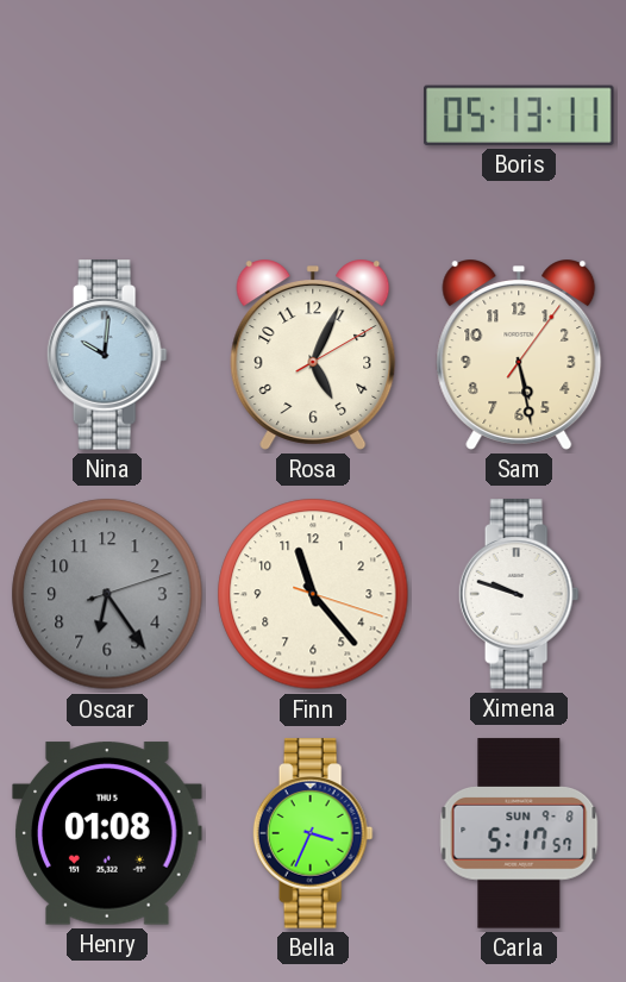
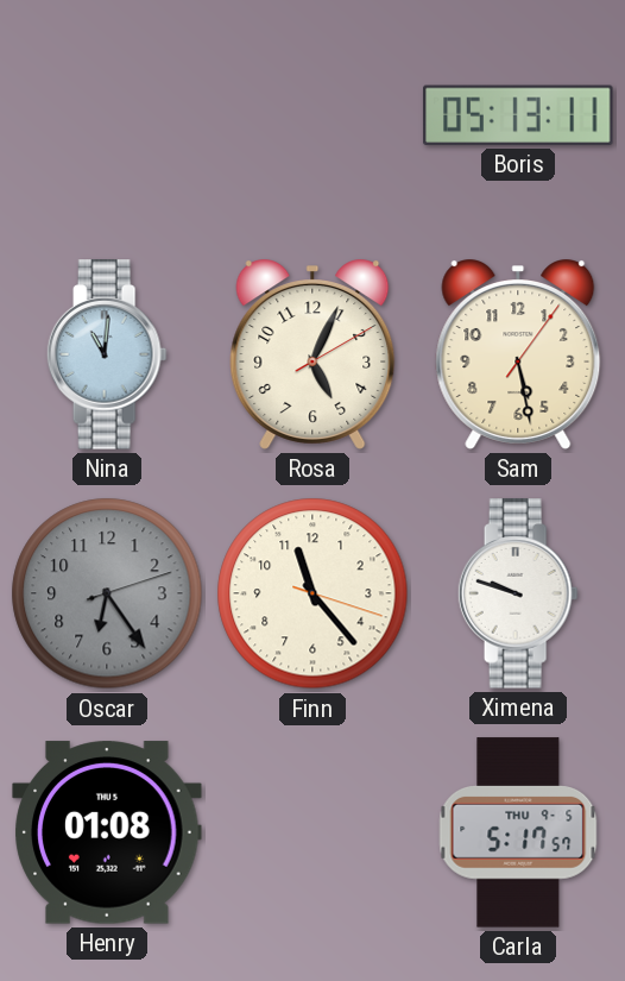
Nina: 10:01 -> 11:01 (107, 354)
Bella: 3:34 -> none (313, 833)
Carla date: SUN 9-8 -> THU 9-5 (518, 832)
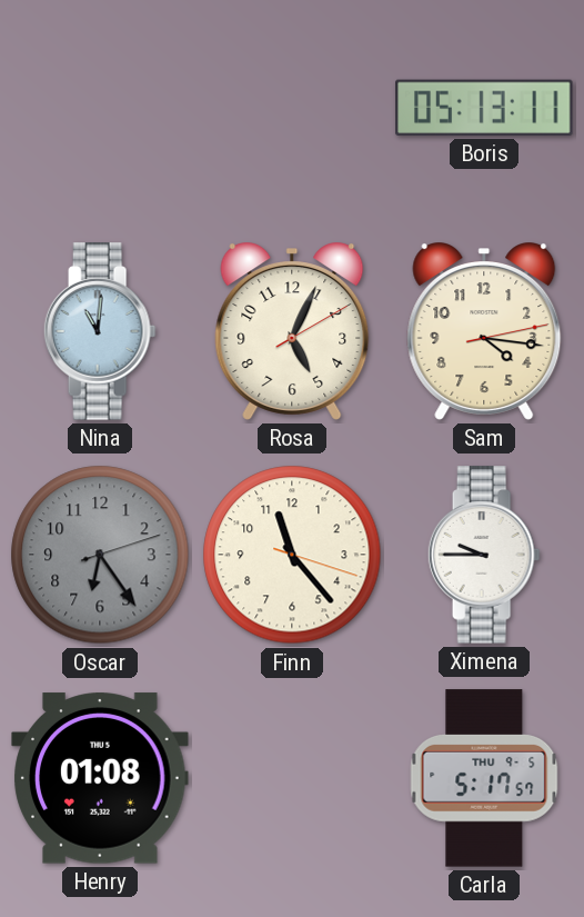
Sam: 5:28 -> 4:16 (484, 331)
Ximena: 9:48 -> 9:45 (484, 555)
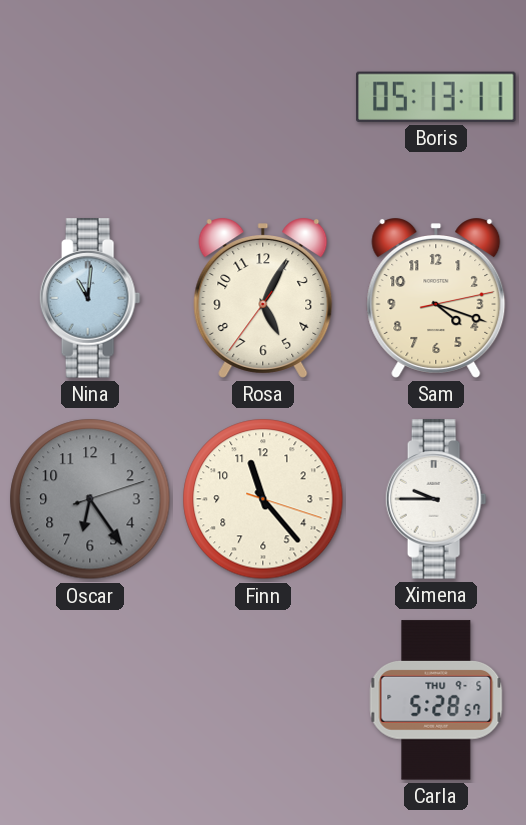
Rosa: 5:04:10 -> 5:04:36 (263, 298)
Sam: 4:16 -> 4:18 (436, 298)
Henry: 01:08 -> none (100, 778)
Carla: 5:17 -> 5:28 (436, 700)
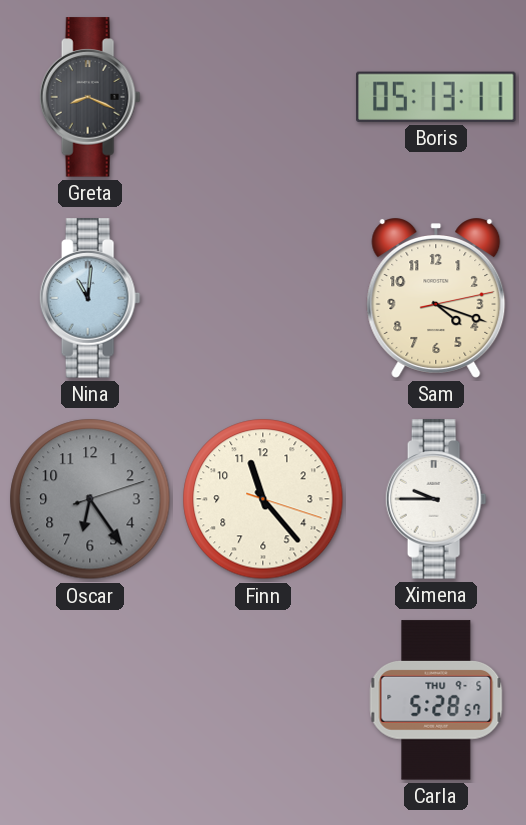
Greta: none -> 8:19 (90, 97)
Rosa: 5:04 -> none (263, 298)
